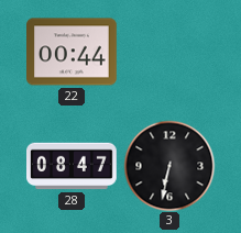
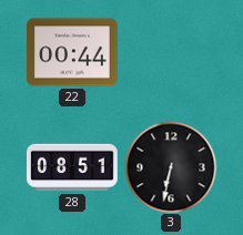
28: 08:47 -> 08:51 (72, 167)
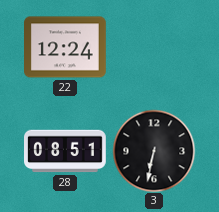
22: 00:44 -> 12:24 (66, 47)
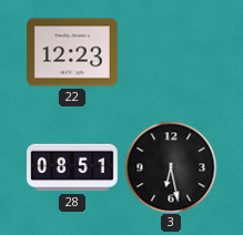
22: 12:24 -> 12:23 (73, 52)
3: 6:32 -> 6:28 (171, 167)
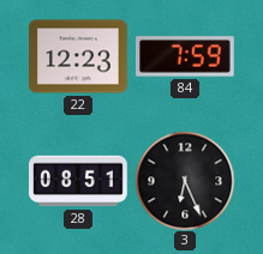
84: none -> 7:59 (186, 56)
3: 6:28 -> 6:26 (185, 181)
